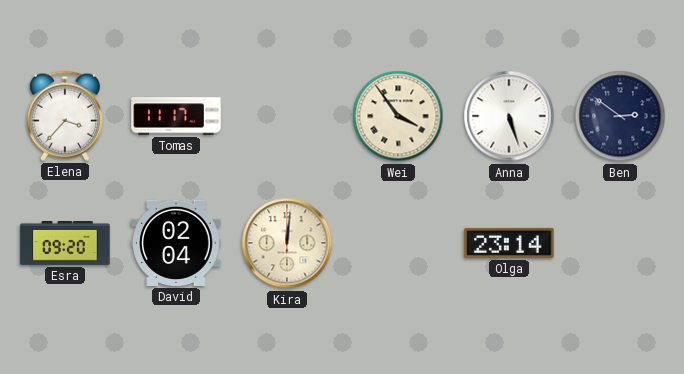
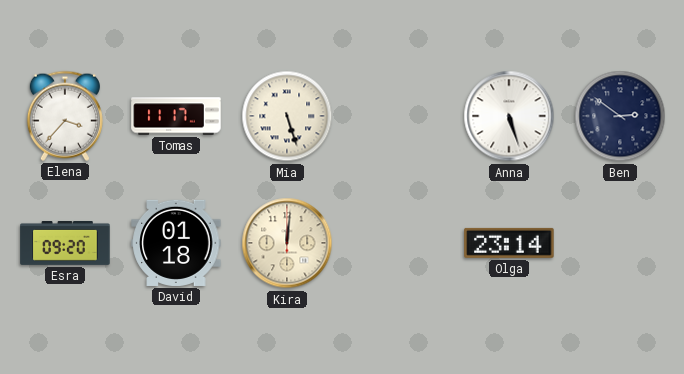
Mia: none -> 5:27 (287, 116)
Wei: 3:54 -> none (398, 116)
David: 02:04 -> 01:18 (176, 243)
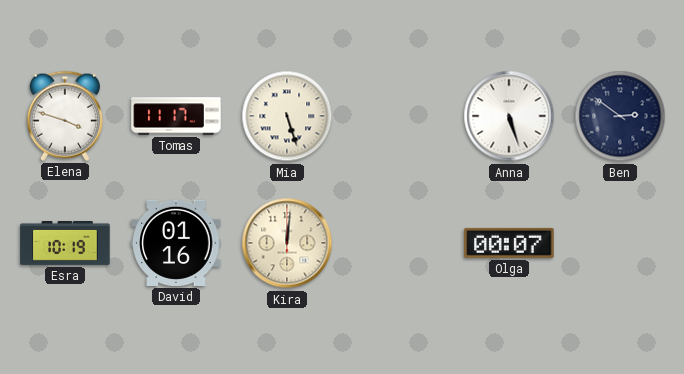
Elena: 3:37 -> 3:48 (65, 116)
Esra: 09:20 -> 10:19 (65, 244)
David: 01:18 -> 01:16 (176, 243)
Olga: 23:14 -> 00:07 (509, 243)
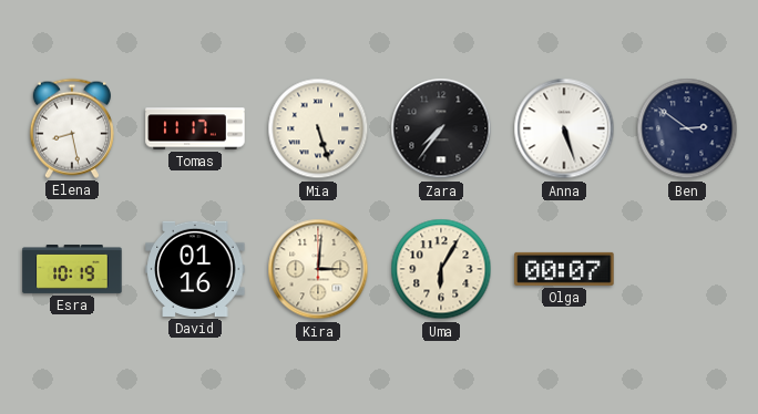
Elena: 3:48 -> 8:28 (72, 128)
Zara: none -> 7:36 (441, 128)
Kira: 12:01 -> 3:01 (318, 269)
Uma: none -> 6:05 (441, 269)
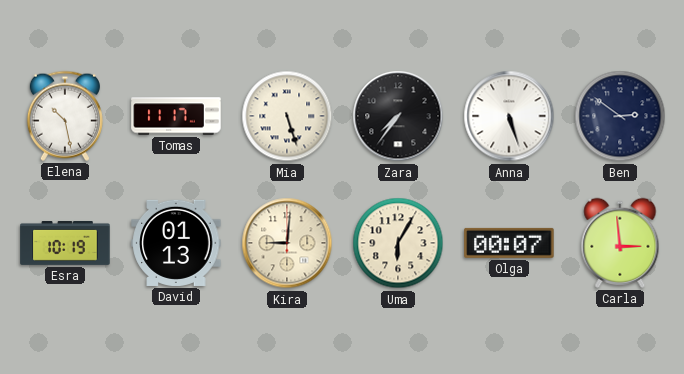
Elena: 8:28 -> 10:28 (65, 116)
David: 01:16 -> 01:13 (176, 243)
Kira: 3:01 -> 9:01 (287, 243)
Carla: none -> 2:59 (620, 243)
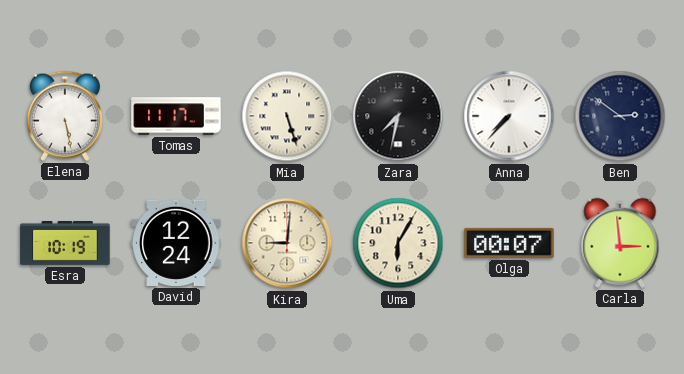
Elena: 10:28 -> 5:28 (65, 116)
Zara: 7:36 -> 7:32 (398, 116)
Anna: 5:27 -> 7:37 (509, 116)
David: 01:13 -> 12:24 (176, 243)
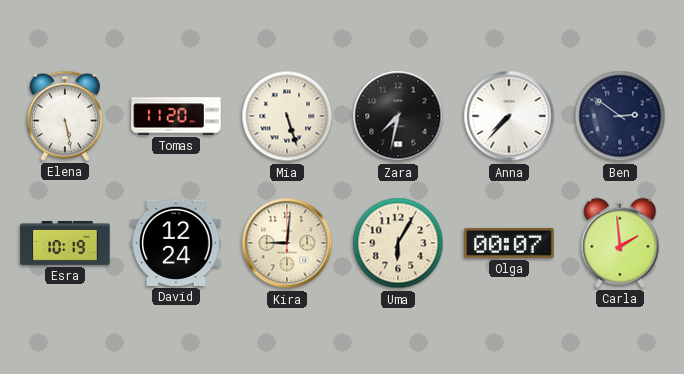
Tomas: 11:17 -> 11:20 (176, 116)
Carla: 2:59 -> 1:59 (620, 243)
